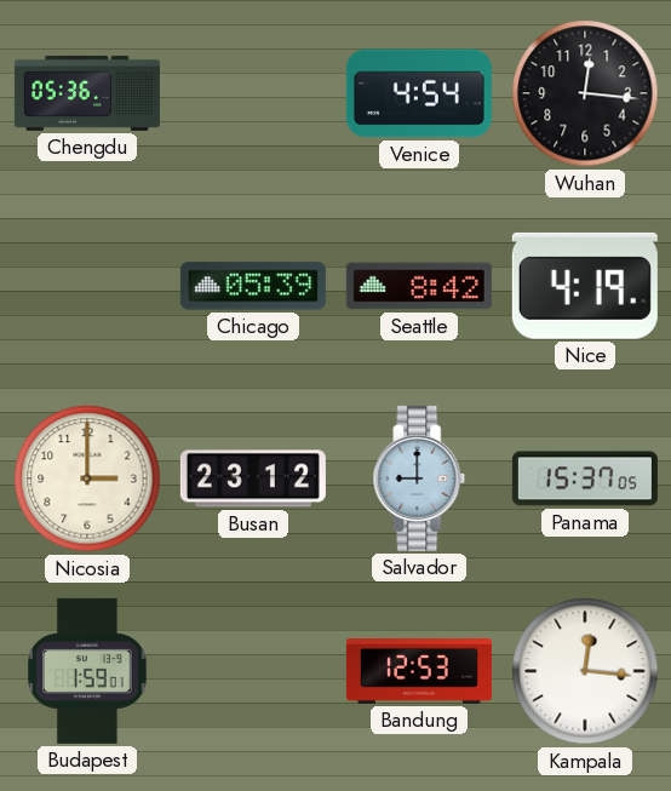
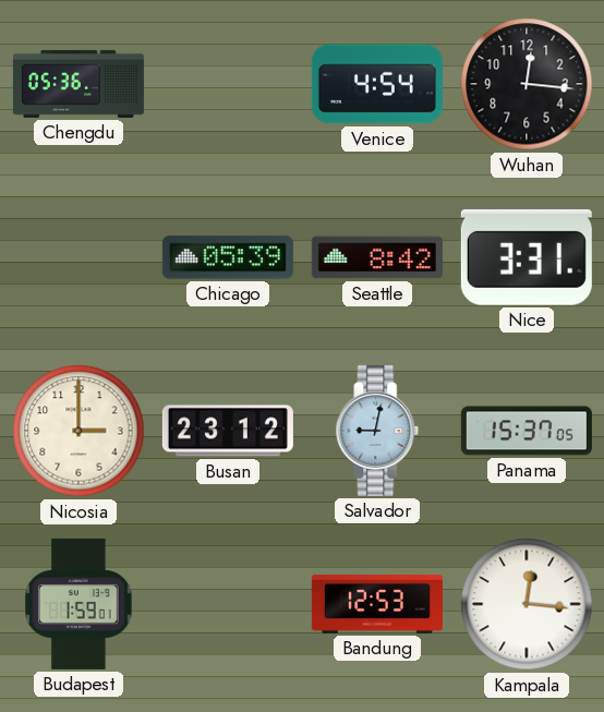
Nice: 4:19 -> 3:31 (527, 257)
Salvador: 9:00 -> 9:02 (377, 431)
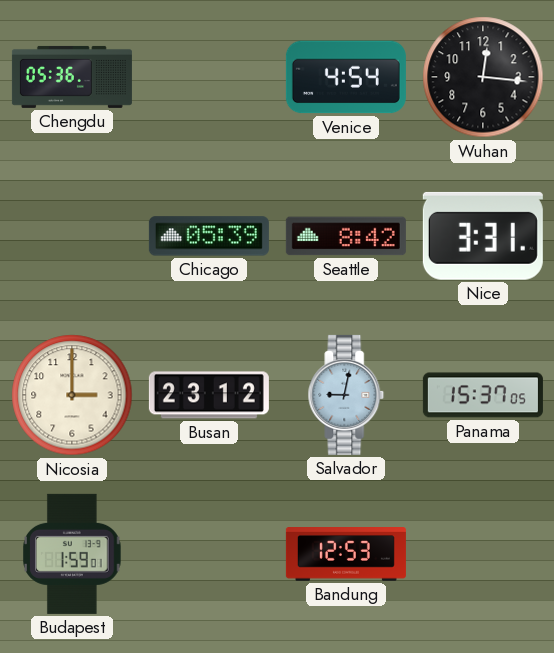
Kampala: 12:16 -> none (527, 604)
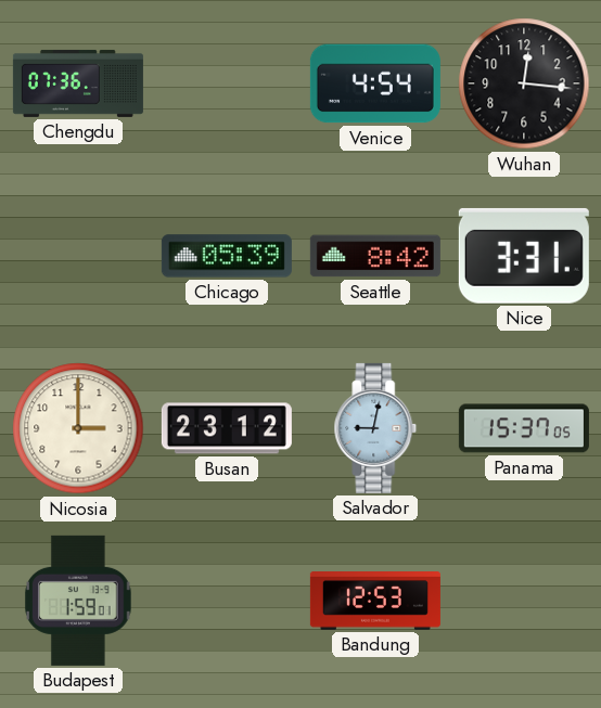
Chengdu: 05:36 -> 07:36 (78, 83)
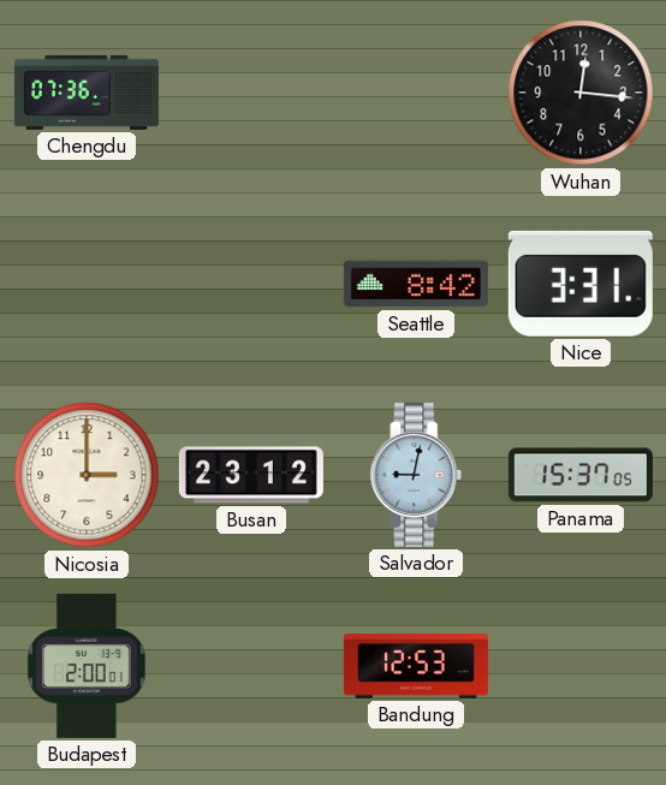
Venice: 4:54 -> none (375, 83)
Chicago: 05:39 -> none (227, 256)
Budapest: 1:59 -> 2:00 (87, 666)
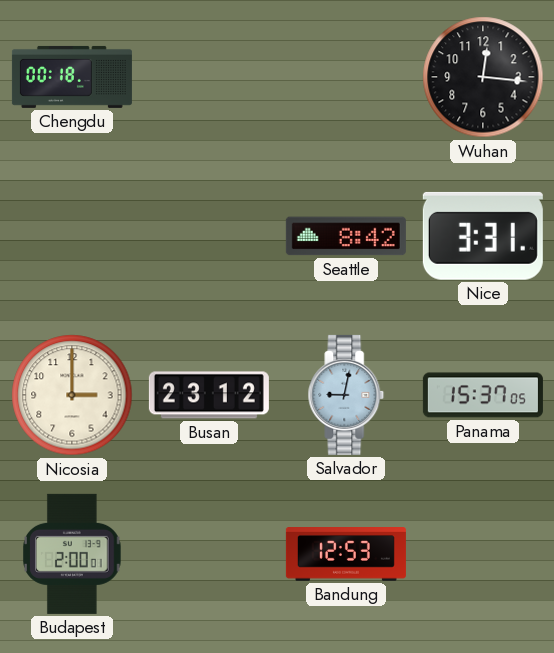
Chengdu: 07:36 -> 00:18 (72, 77)
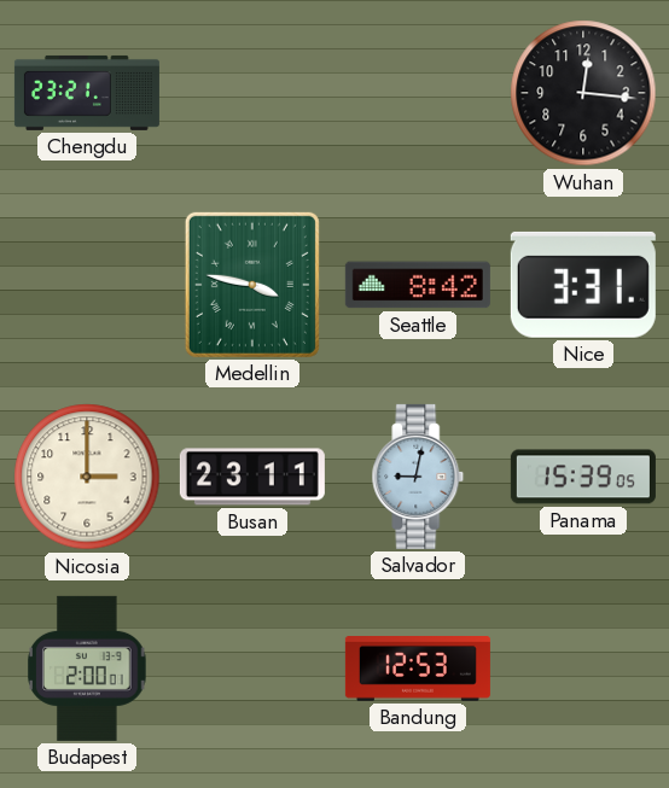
Chengdu: 00:18 -> 23:21 (87, 93)
Medellin: none -> 3:47 (252, 285)
Busan: 23:12 -> 23:11 (252, 477)
Panama: 15:37 -> 15:39 (583, 477)
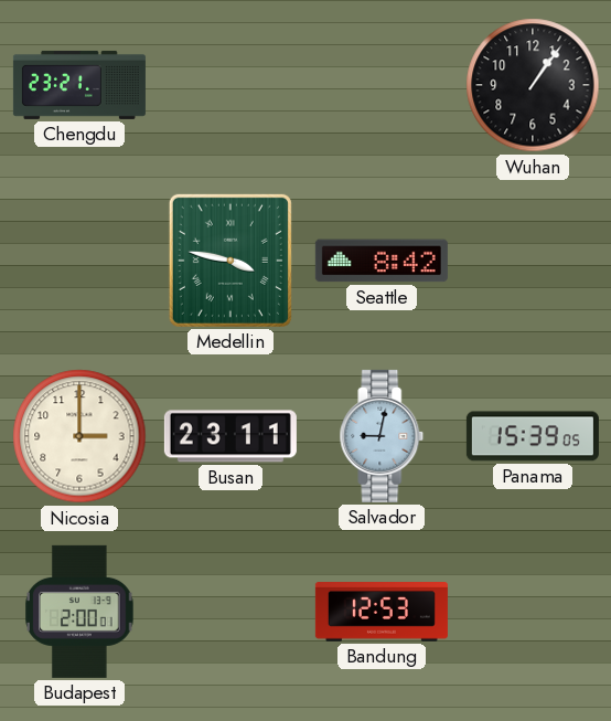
Wuhan: 12:16 -> 1:06 (533, 85)
Nice: 3:31 -> none (583, 285)
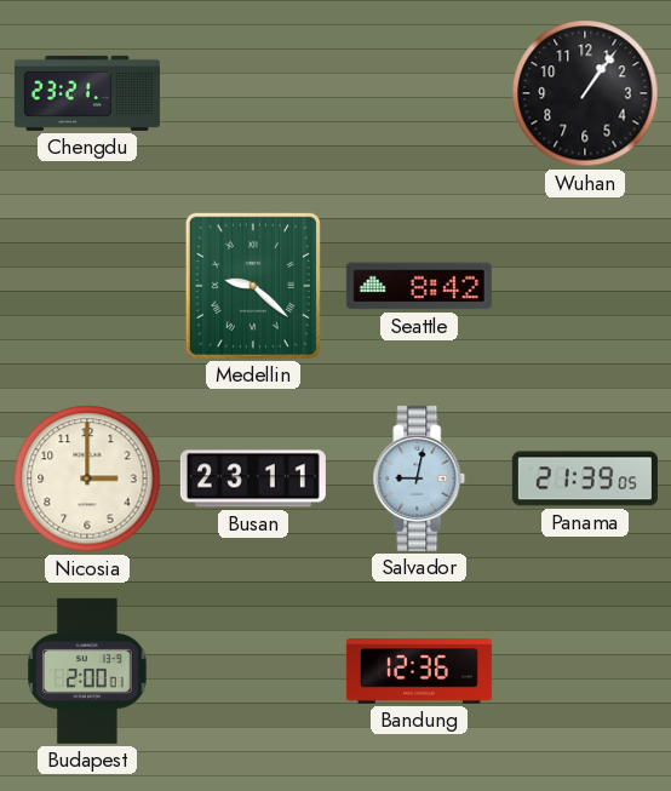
Medellin: 3:47 -> 9:22 (253, 286)
Panama: 15:39 -> 21:39 (585, 478)
Bandung: 12:53 -> 12:36 (419, 672)
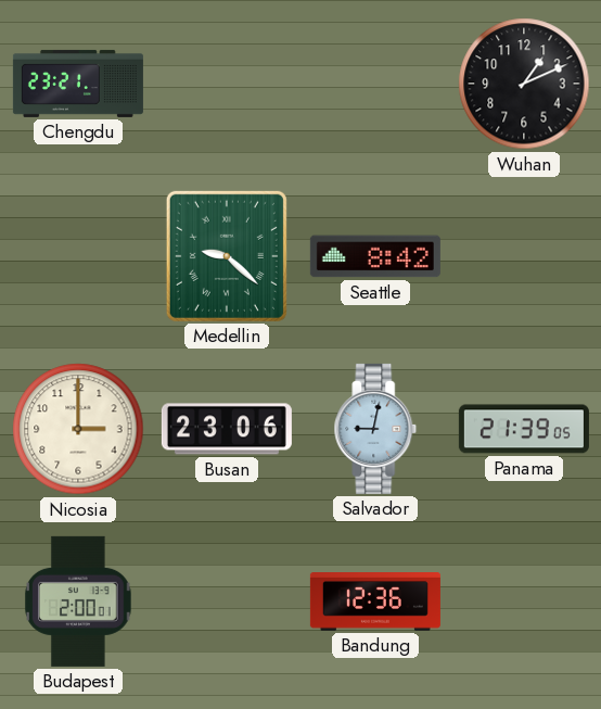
Wuhan: 1:06 -> 1:11 (524, 84)
Busan: 23:11 -> 23:06 (227, 429)
